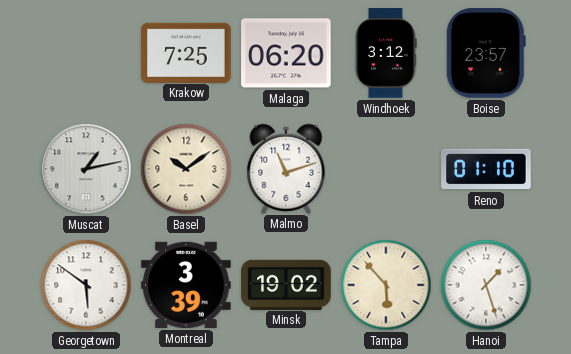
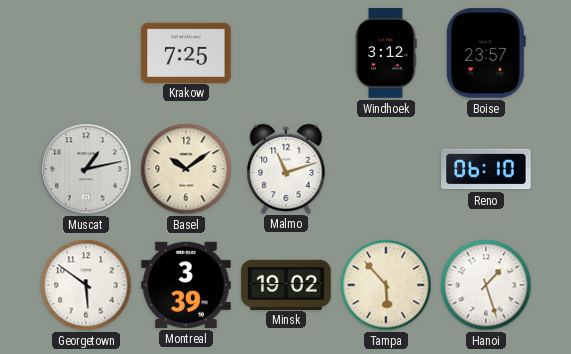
Malaga: 06:20 -> none (286, 53)
Reno: 01:10 -> 06:10 (486, 169)
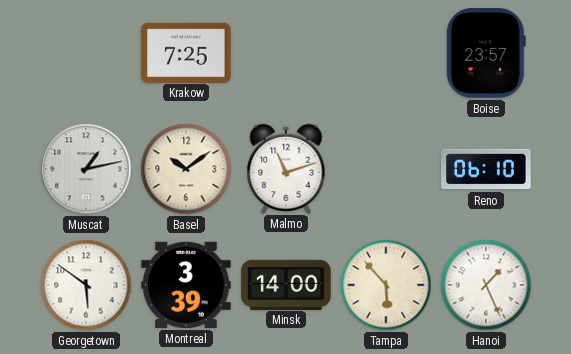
Windhoek: 3:12 -> none (386, 53)
Minsk: 19:02 -> 14:00 (286, 284)
Hanoi: 1:27 -> 1:26 (486, 285)
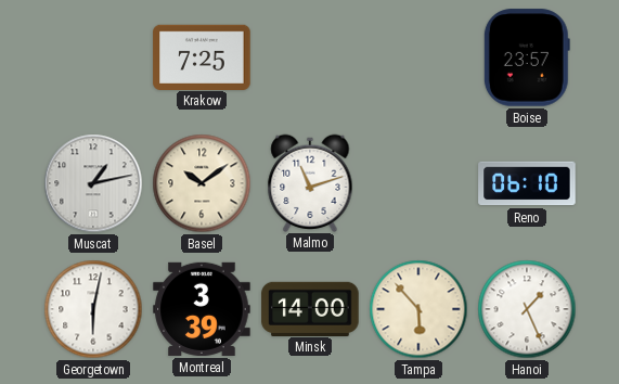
Georgetown: 5:51 -> 6:02 (93, 309)
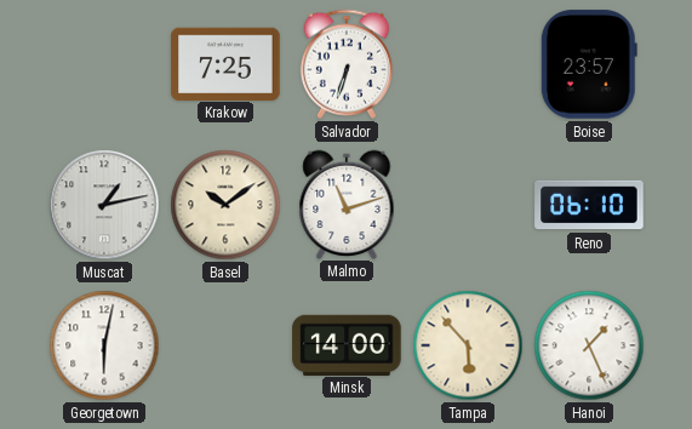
Salvador: none -> 6:33 (347, 64)
Montreal: 3:39 -> none (202, 309)
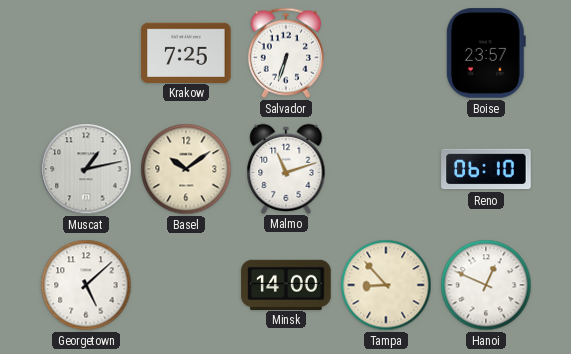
Georgetown: 6:02 -> 5:08 (86, 285)
Tampa: 5:53 -> 8:53 (386, 285)
Hanoi: 1:26 -> 12:49 (486, 285)
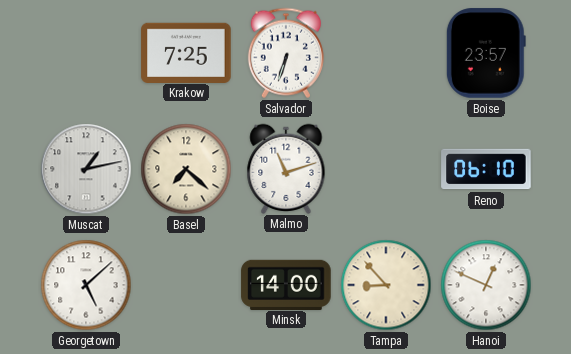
Basel: 10:09 -> 7:22 (186, 169)
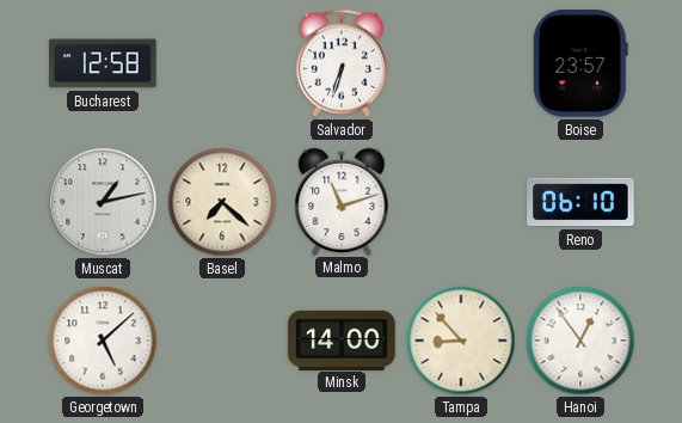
Bucharest: none -> 12:58 (103, 63)
Krakow: 7:25 -> none (186, 52)
Hanoi: 12:49 -> 12:54 (580, 341)
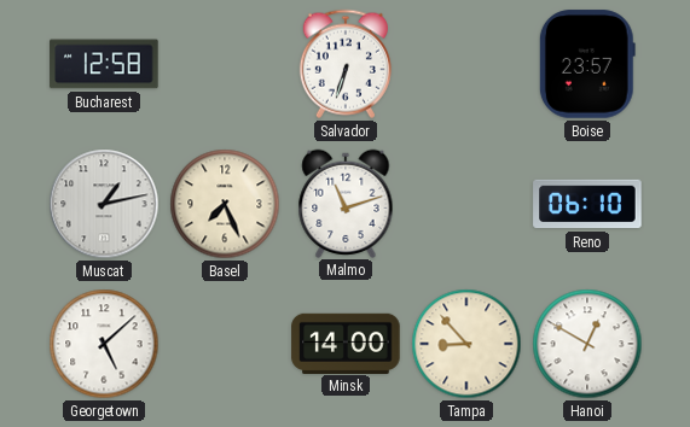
Basel: 7:22 -> 7:26 (225, 204)
Hanoi: 12:54 -> 12:50 (587, 344)
